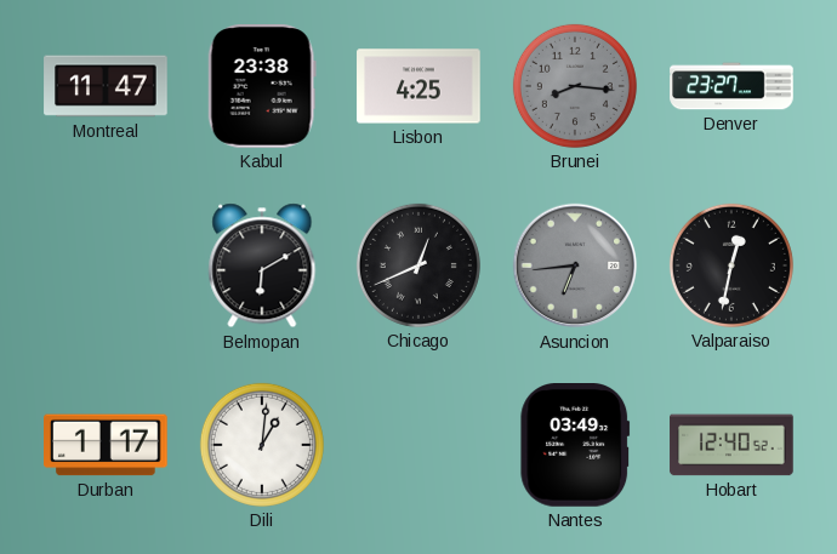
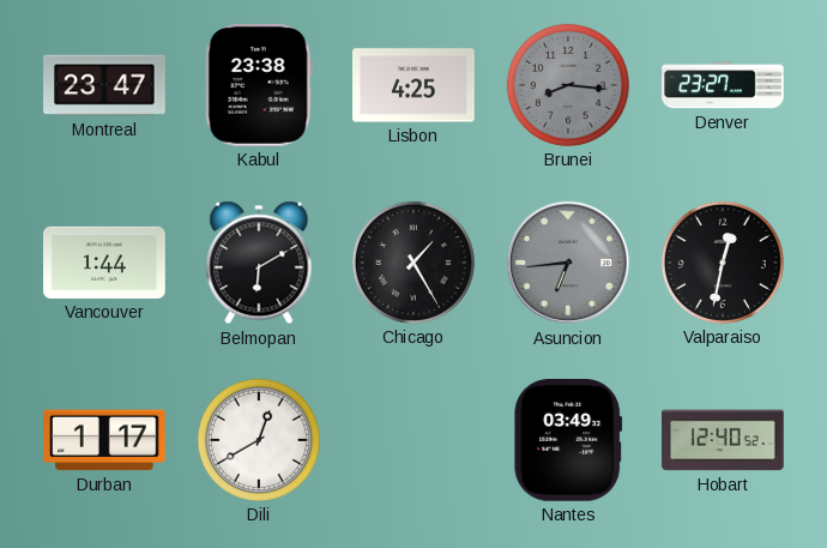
Montreal: 11:47 -> 23:47 (104, 85)
Vancouver: none -> 1:44 (104, 263)
Chicago: 12:41 -> 1:25 (413, 263)
Dili: 1:01 -> 12:40 (259, 440)
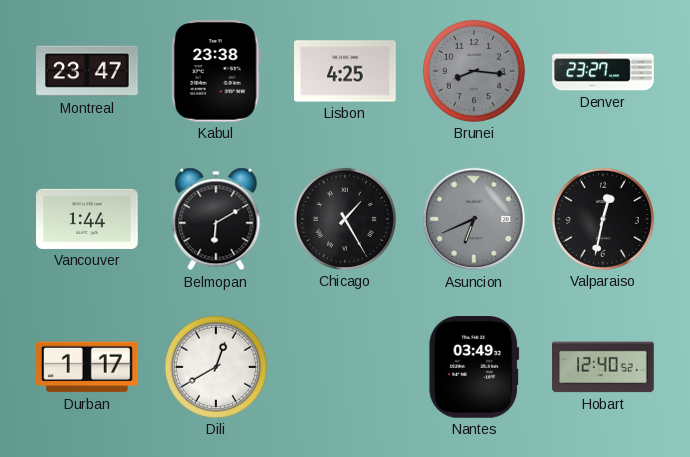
Asuncion: 6:44 -> 6:41 (474, 219)
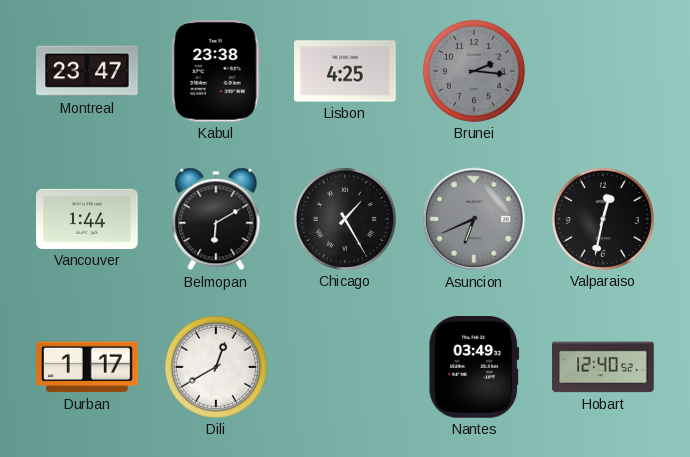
Brunei: 8:16 -> 2:16 (474, 71)
Denver: 23:27 -> none (603, 71)
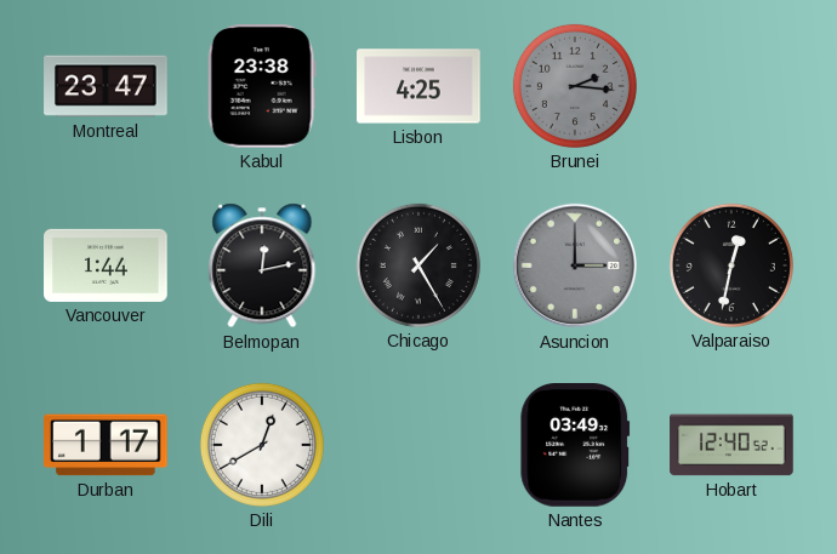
Belmopan: 6:10 -> 12:13 (262, 265)
Asuncion: 6:41 -> 3:00 (575, 265)
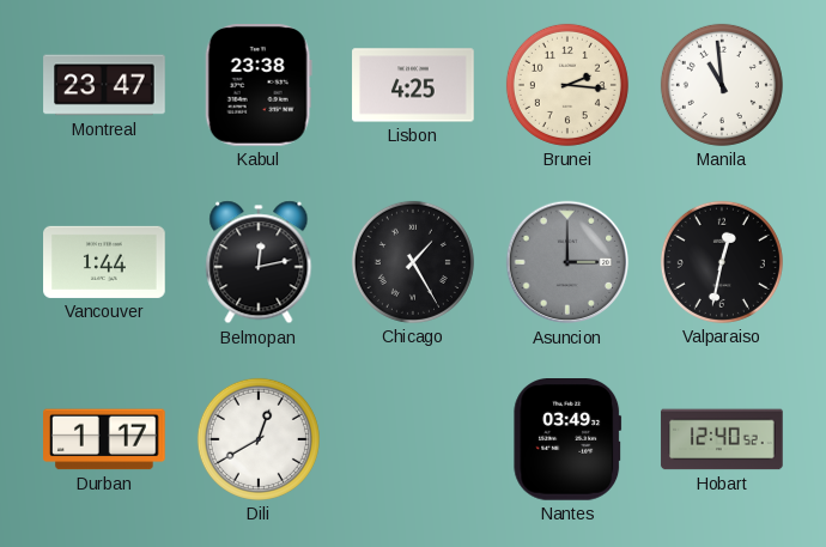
Brunei dial: grey -> cream (567, 85)
Manila: none -> 10:59 (722, 85)
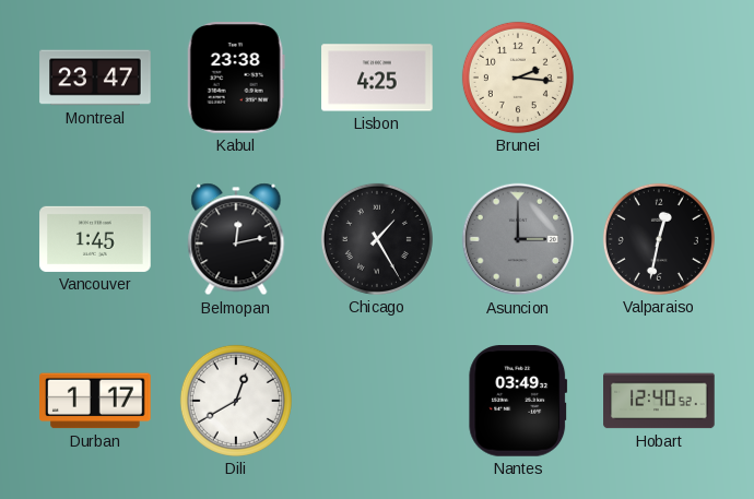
Manila: 10:59 -> none (722, 85)
Vancouver: 1:44 -> 1:45 (95, 239)
